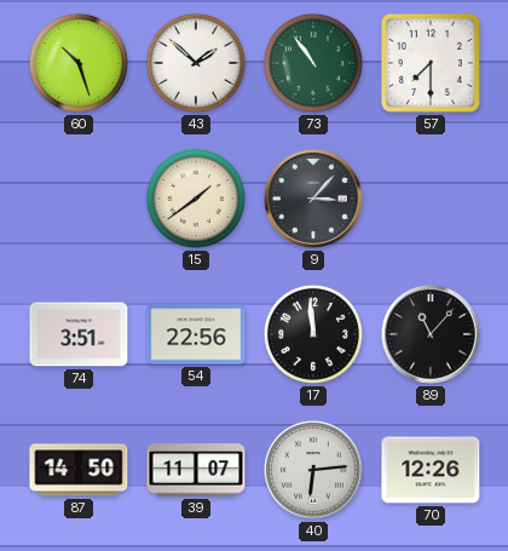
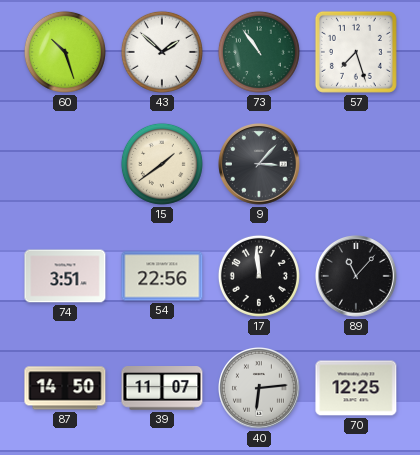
57: 7:30 -> 7:27 (356, 52)
70: 12:26 -> 12:25 (356, 388)
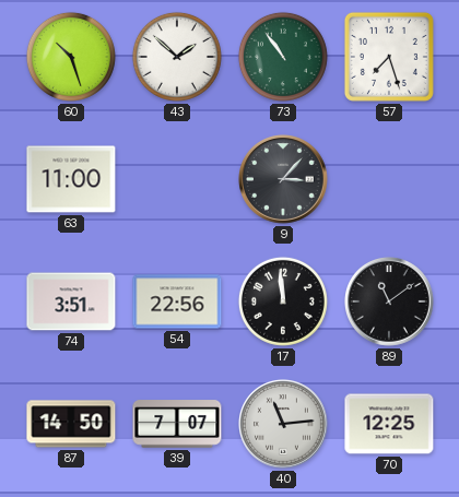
63: none -> 11:00 (71, 179)
15: 1:39 -> none (162, 164)
89: 11:07 -> 11:09 (390, 303)
39: 11:07 -> 7:07 (177, 424)
40: 6:14 -> 11:14 (284, 425)
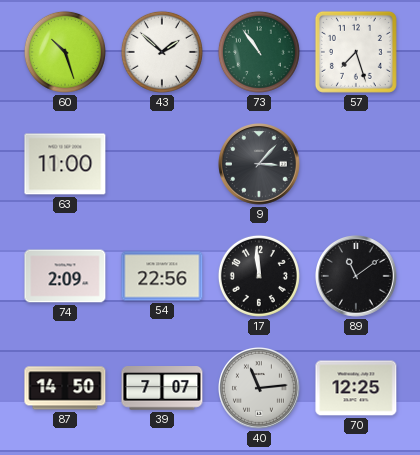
74: 3:51 -> 2:09 (65, 276)
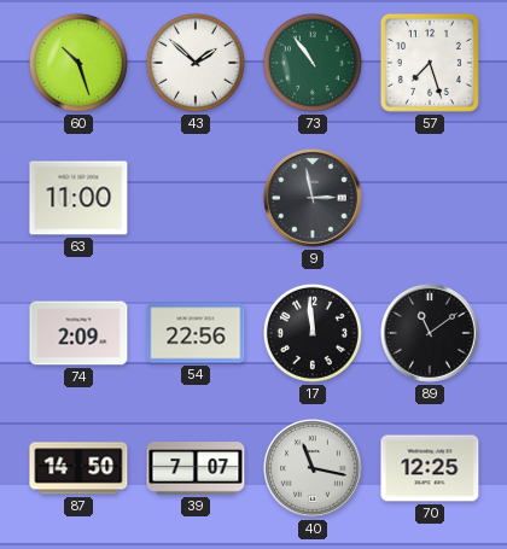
9: 3:07 -> 2:58 (314, 199)
40: 11:14 -> 11:17 (314, 469)
